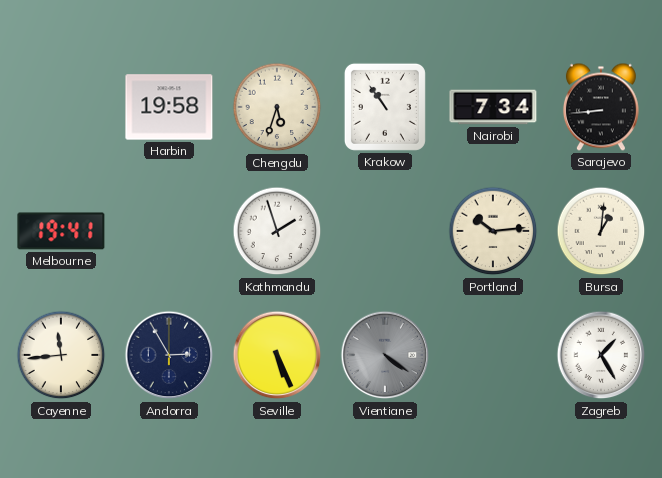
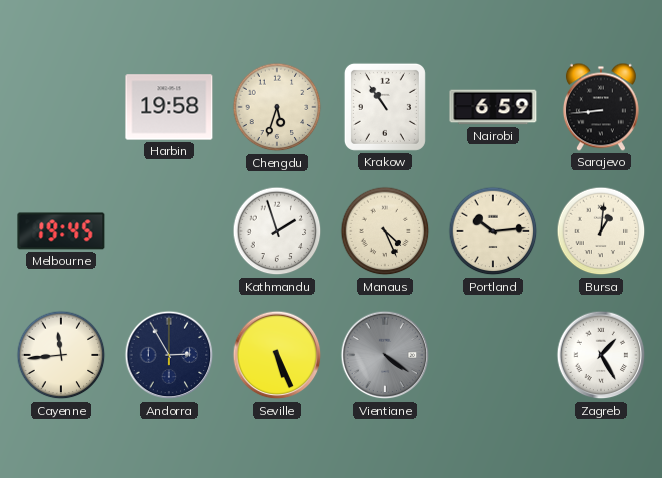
Nairobi: 7:34 -> 6:59 (493, 107)
Melbourne: 19:41 -> 19:45 (61, 231)
Manaus: none -> 4:26 (385, 231)
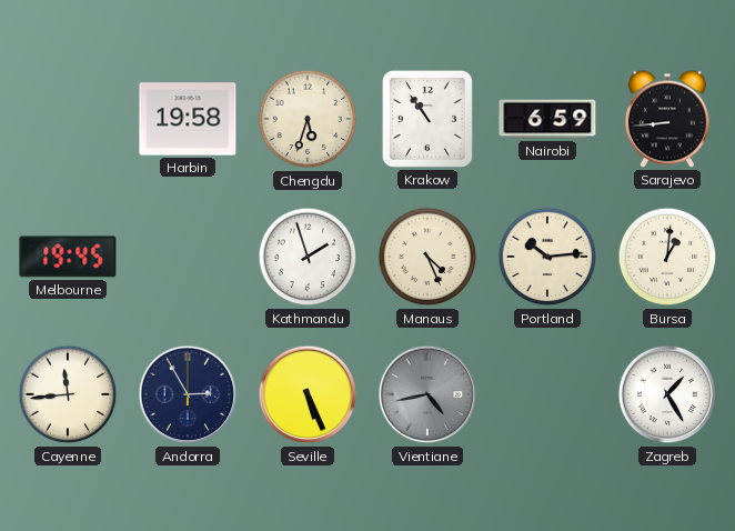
Vientiane: 4:21 -> 4:43 (427, 394)
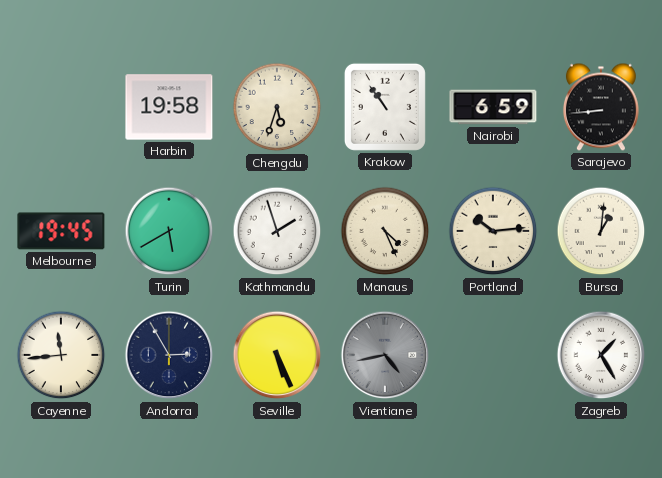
Turin: none -> 5:40 (169, 231)
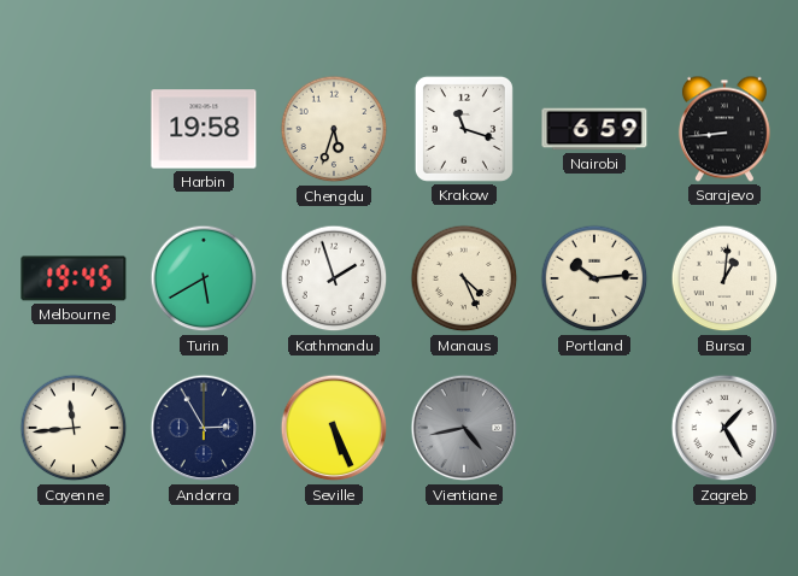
Krakow: 10:54 -> 11:18 (464, 129)
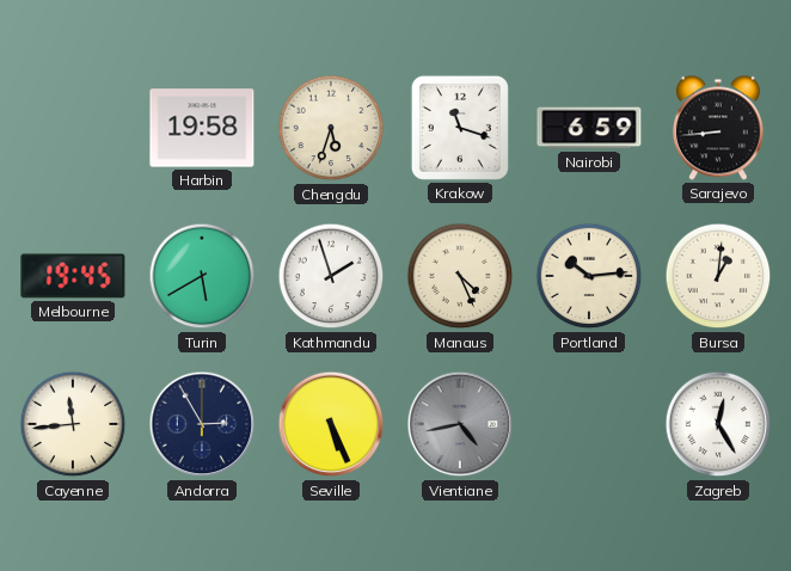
Zagreb: 1:25 -> 12:25 (718, 424)
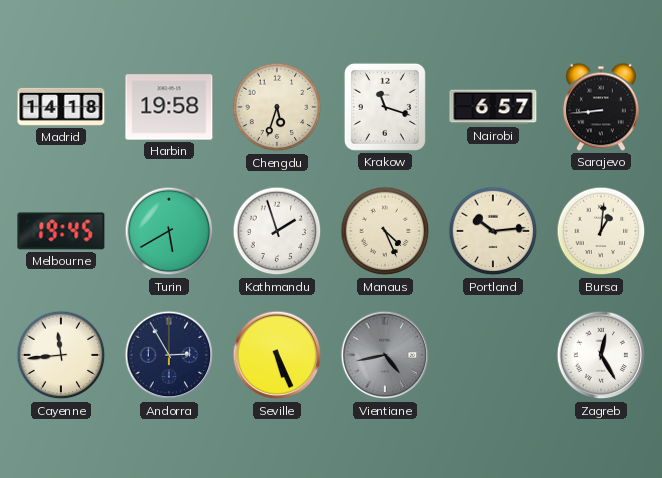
Madrid: none -> 14:18 (61, 107)
Nairobi: 6:59 -> 6:57 (493, 107)
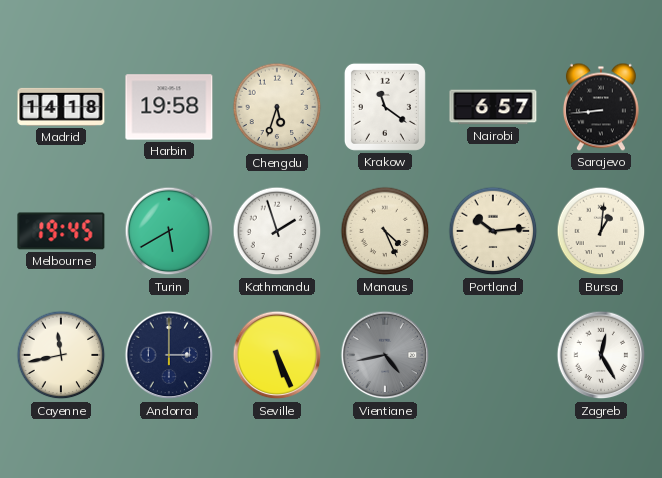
Krakow: 11:18 -> 11:21 (385, 107)
Cayenne: 11:44 -> 11:43 (61, 355)
Andorra: 2:55 -> 3:00 (169, 355)
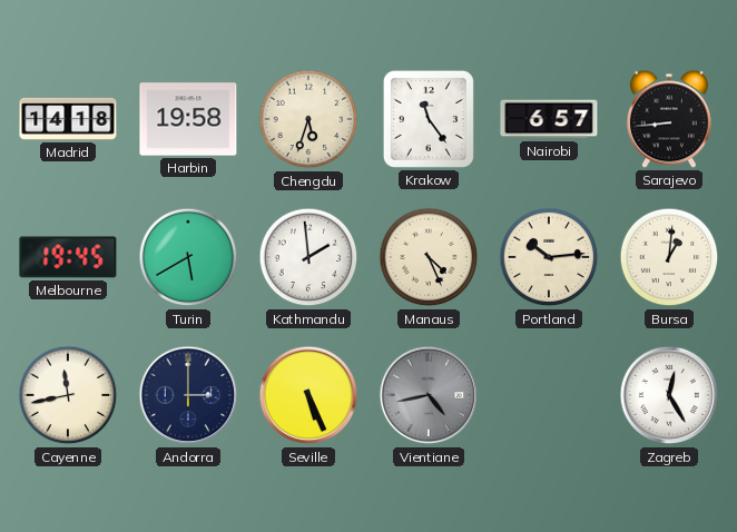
Krakow: 11:21 -> 11:24 (429, 119)
Kathmandu: 1:57 -> 1:59 (308, 257)
